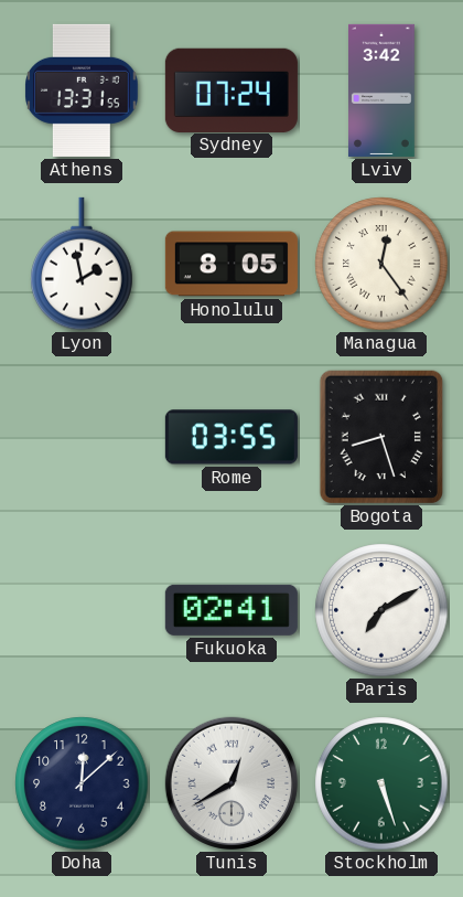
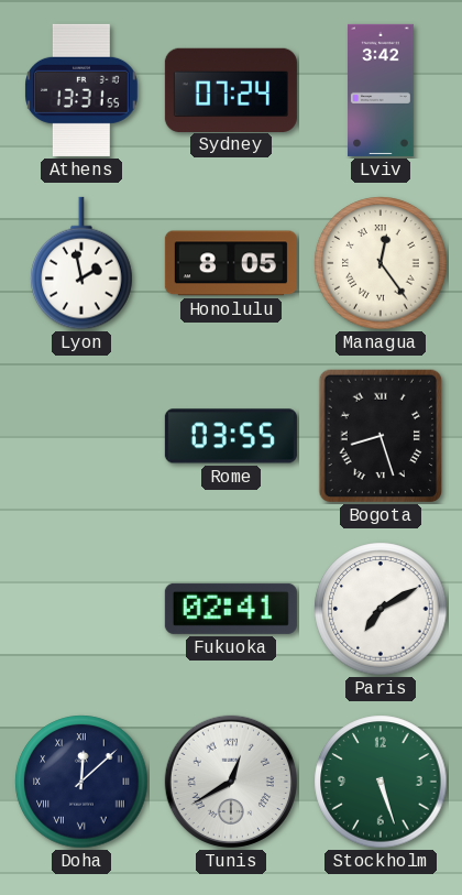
Doha numerals: Arabic -> Roman (81, 782)
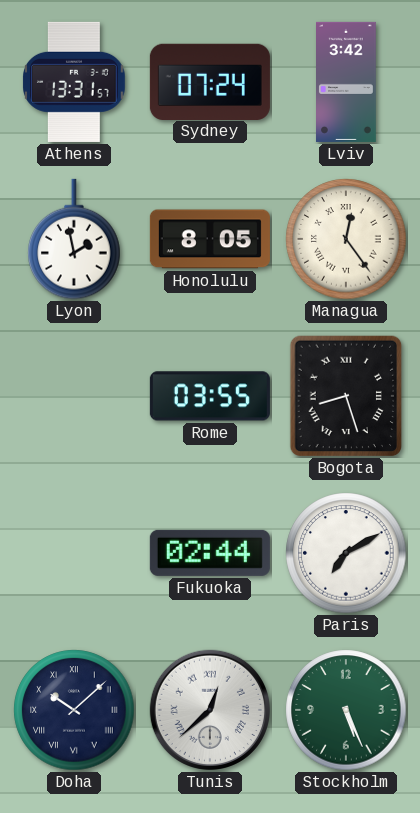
Athens: 13:31:55 -> 13:31:57 (74, 82)
Fukuoka: 02:41 -> 02:44 (210, 553)
Doha: 12:08 -> 10:08 (74, 710)
Tunis: 12:40 -> 12:38 (210, 710)
Stockholm: 5:27 -> 5:26 (346, 710)
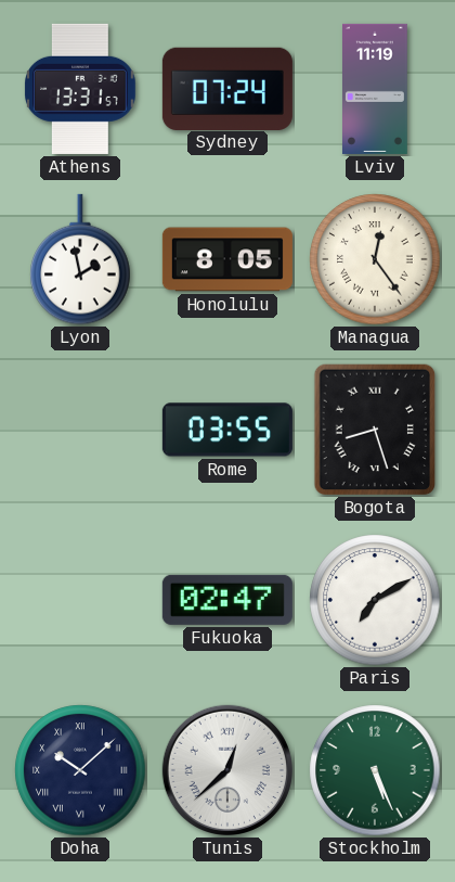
Lviv: 3:42 -> 11:19 (376, 89)
Fukuoka: 02:44 -> 02:47 (227, 600)
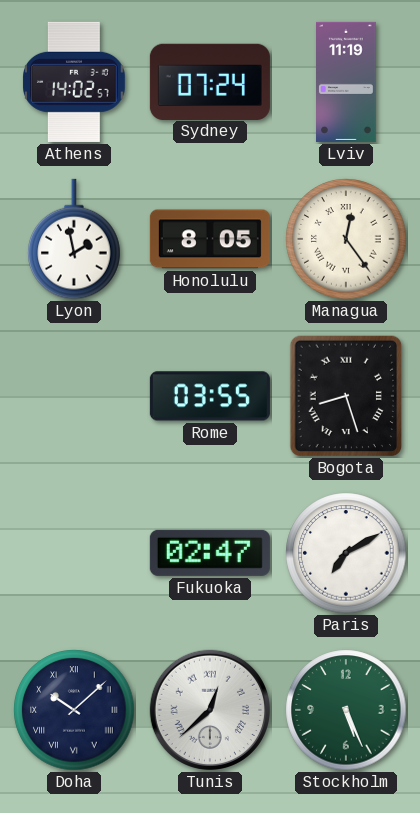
Athens: 13:31 -> 14:02 (74, 82)
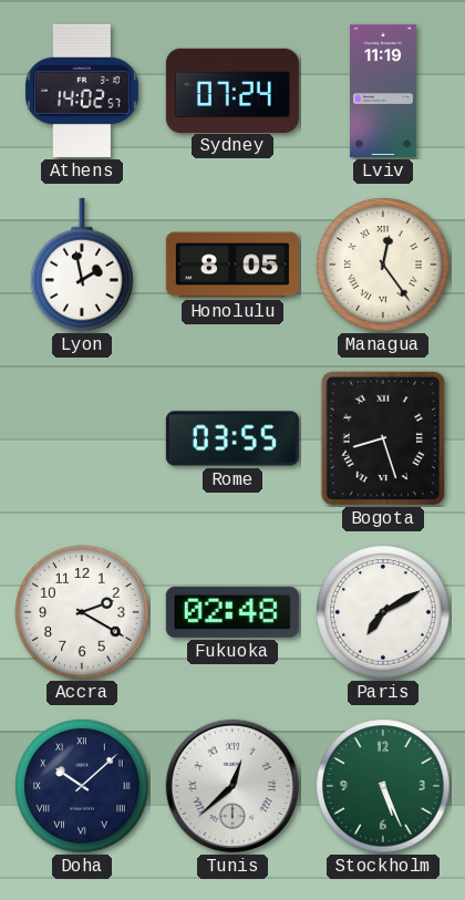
Accra: none -> 2:20 (82, 612)
Fukuoka: 02:47 -> 02:48 (232, 612)
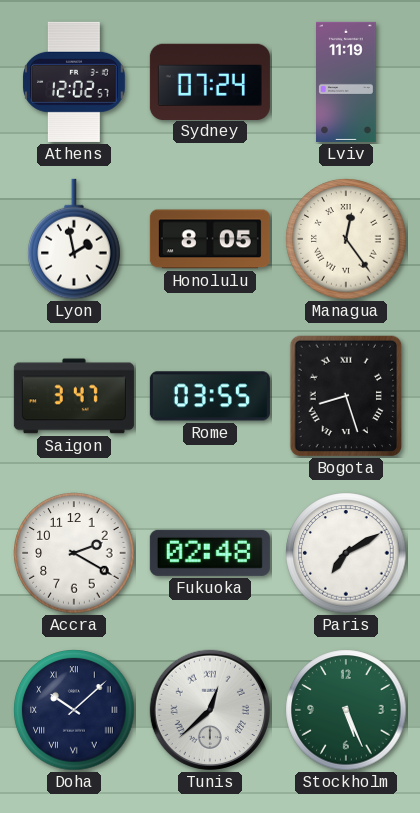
Athens: 14:02 -> 12:02 (74, 82)
Saigon: none -> 3:47 (74, 396)
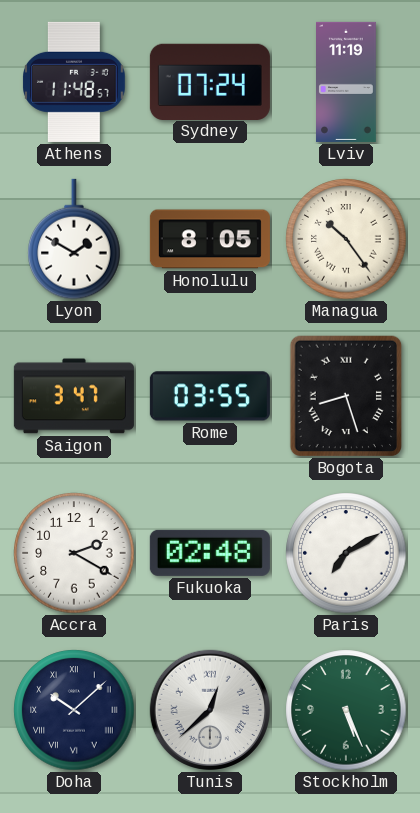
Athens: 12:02 -> 11:48 (74, 82)
Lyon: 1:58 -> 1:50 (74, 239)
Managua: 12:24 -> 10:24 (346, 239)
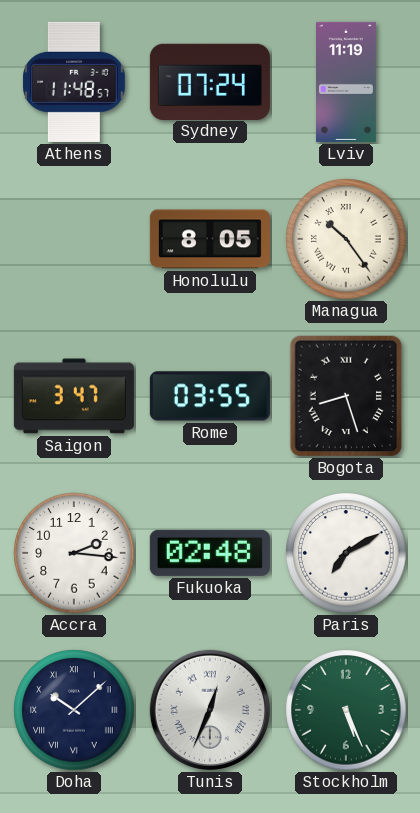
Lyon: 1:50 -> none (74, 239)
Accra: 2:20 -> 2:16 (74, 553)
Tunis: 12:38 -> 12:34 (210, 710)
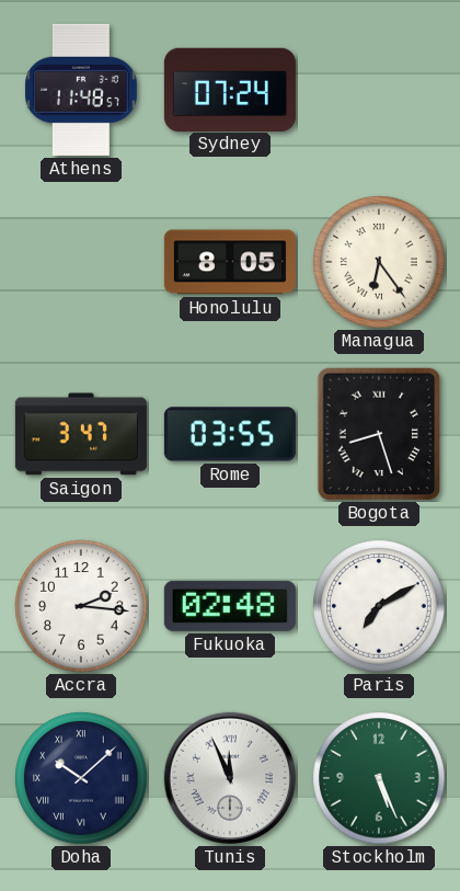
Lviv: 11:19 -> none (347, 82)
Managua: 10:24 -> 6:24 (379, 262)
Tunis: 12:34 -> 11:56 (230, 778)
